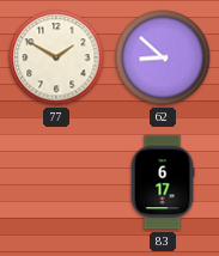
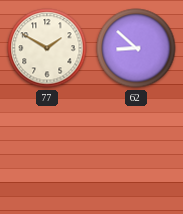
83: 6:17 -> none (163, 182)
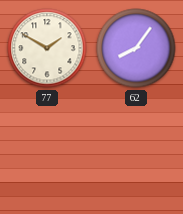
62: 8:52 -> 8:06 (136, 48)
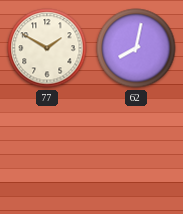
62: 8:06 -> 8:02 (136, 48)
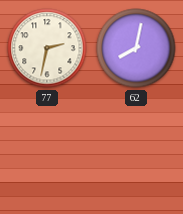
77: 1:50 -> 2:32 (47, 48)
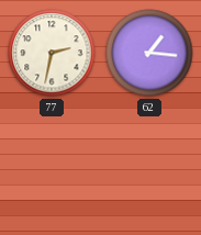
62: 8:02 -> 1:16 (149, 53)
